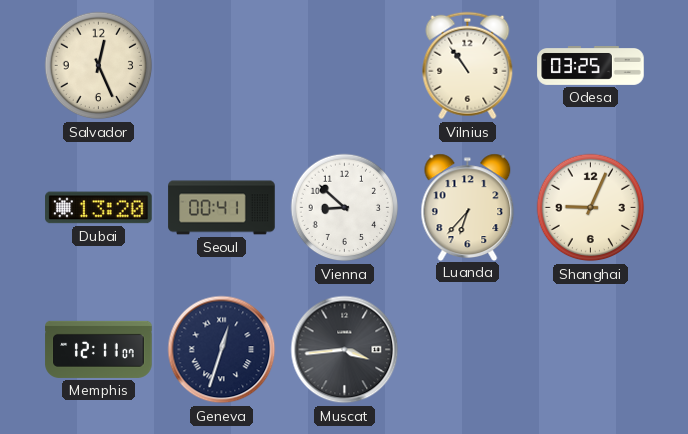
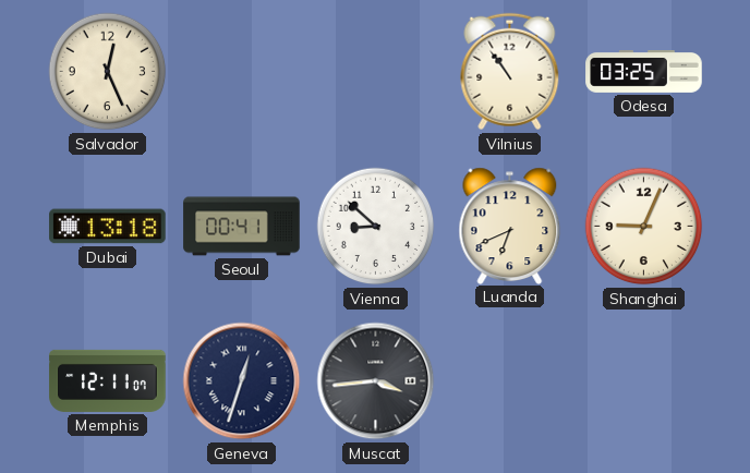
Dubai: 13:20 -> 13:18 (108, 227)
Luanda: 6:37 -> 6:41 (510, 226)
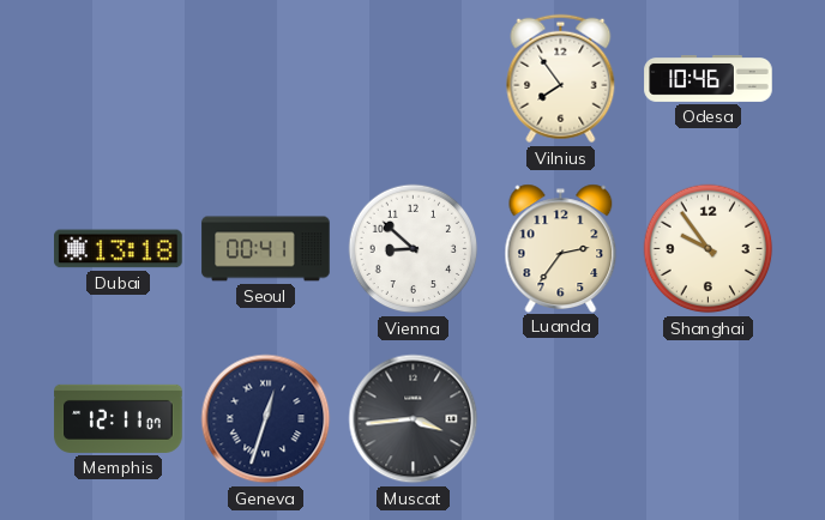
Salvador: 12:26 -> none (108, 72)
Vilnius: 10:54 -> 7:54 (561, 79)
Odesa: 03:25 -> 10:46 (709, 79)
Luanda: 6:41 -> 2:36 (561, 248)
Shanghai: 9:04 -> 9:54 (709, 249)
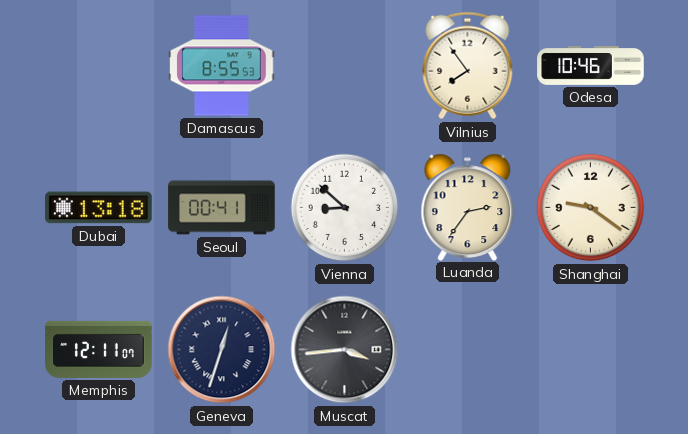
Damascus: none -> 8:55 (222, 66)
Shanghai: 9:54 -> 9:21 (591, 208)
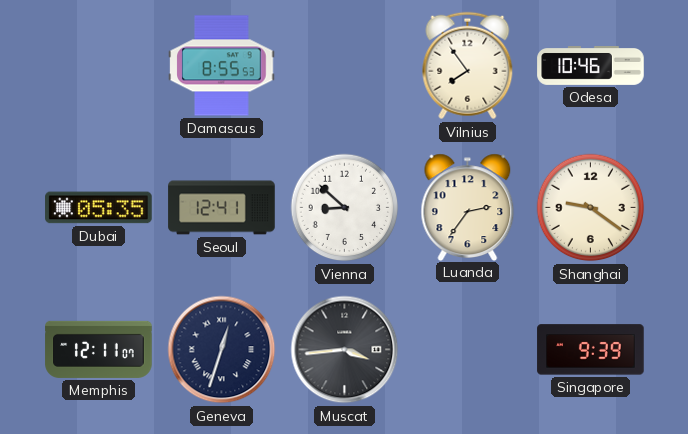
Dubai: 13:18 -> 05:35 (99, 208)
Seoul: 00:41 -> 12:41 (222, 208)
Singapore: none -> 9:39 (591, 350)
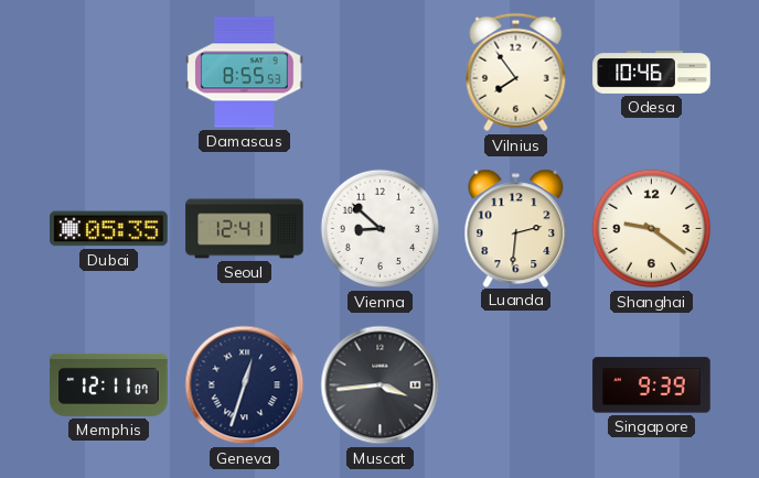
Luanda: 2:36 -> 2:31 (516, 228)
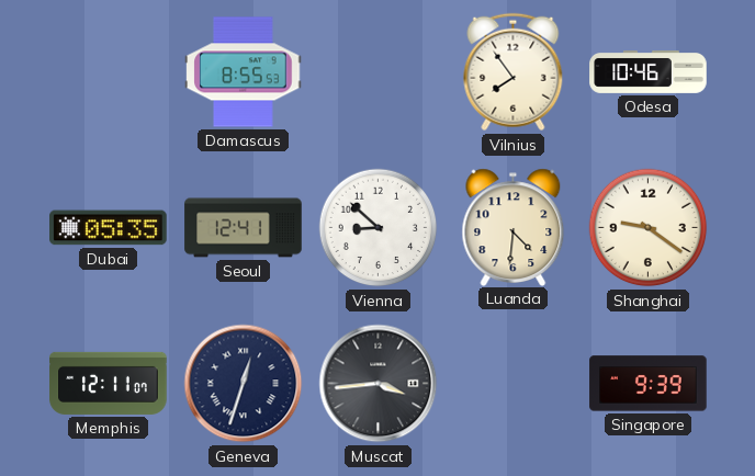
Luanda: 2:31 -> 4:31 (514, 227)
